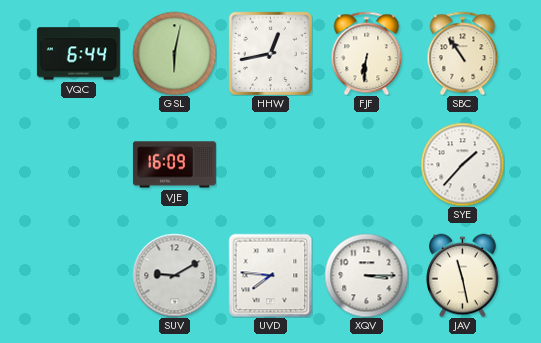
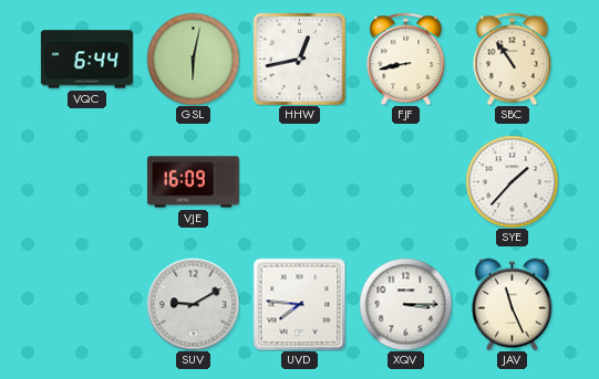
FJF: 6:31 -> 8:43 (406, 59)
JAV: 11:28 -> 11:26 (513, 304)
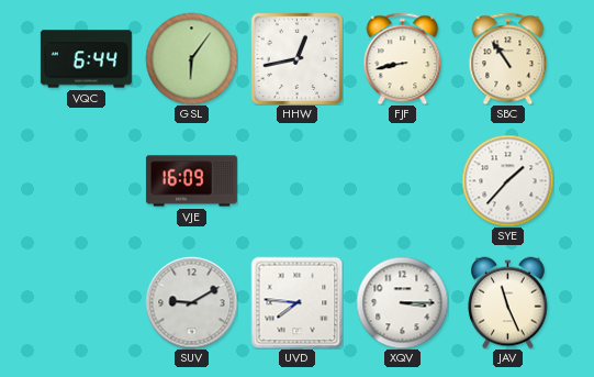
GSL: 6:02 -> 6:06 (191, 58)
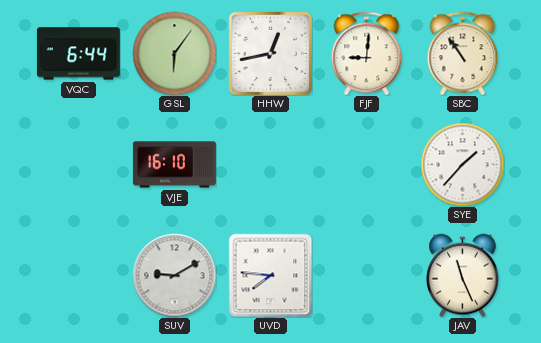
FJF: 8:43 -> 9:01 (367, 53)
VJE: 16:09 -> 16:10 (174, 165)
XQV: 3:15 -> none (402, 302)
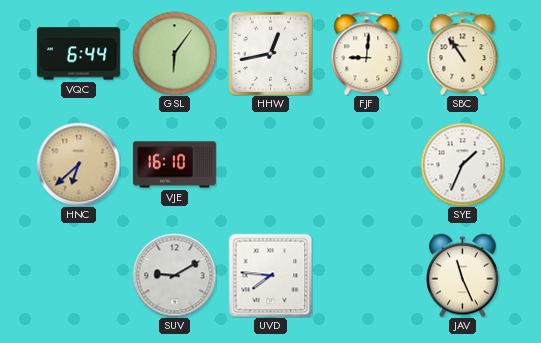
HNC: none -> 6:38 (78, 164)
SYE: 1:37 -> 1:34 (462, 164)
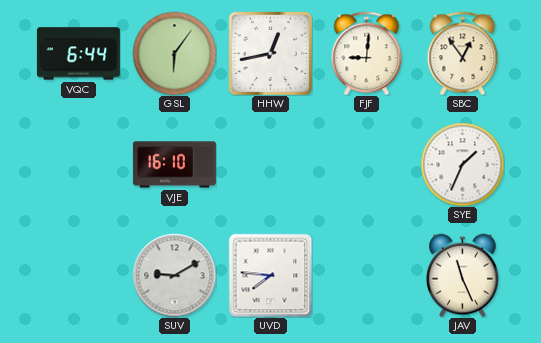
SBC: 10:54 -> 12:54 (463, 53)
HNC: 6:38 -> none (78, 164)
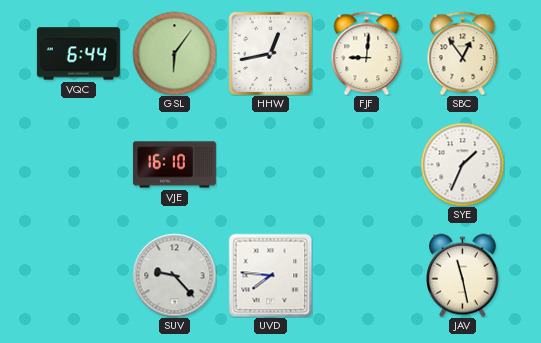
SUV: 9:10 -> 9:23 (174, 275)
JAV: 11:26 -> 11:28 (463, 275)
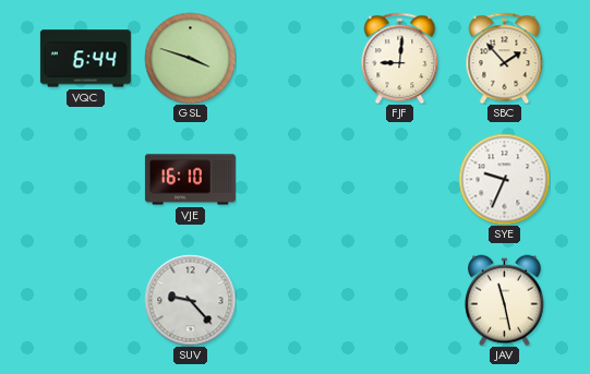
GSL: 6:06 -> 3:48 (190, 58)
HHW: 12:43 -> none (270, 53)
SBC: 12:54 -> 1:53 (505, 58)
SYE: 1:34 -> 9:34 (504, 179)
UVD: 7:46 -> none (270, 275)
